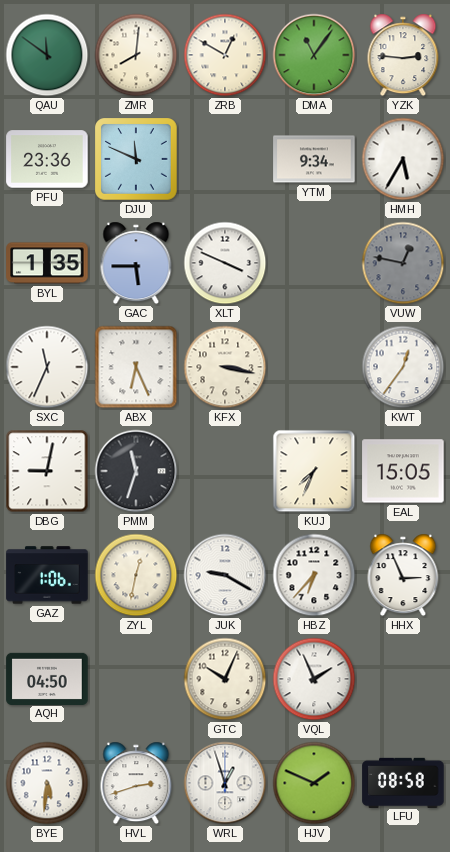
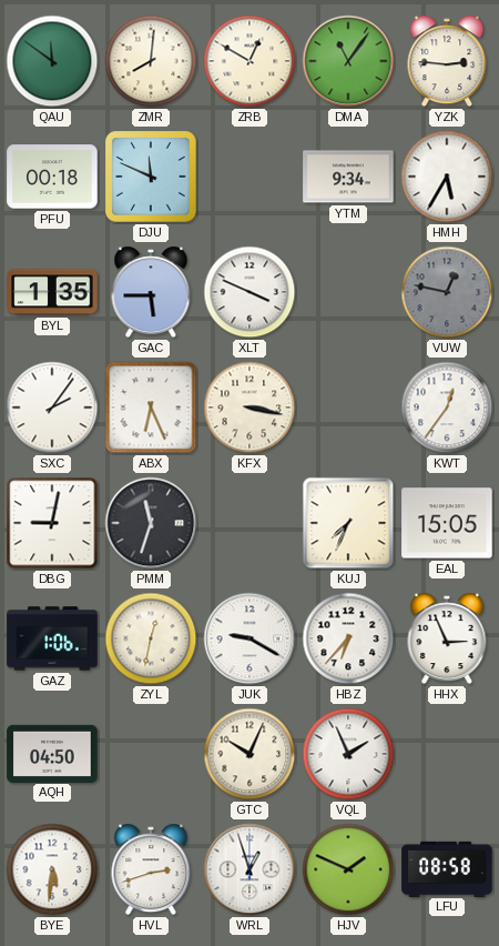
PFU: 23:36 -> 00:18 (52, 177)
SXC: 11:34 -> 2:06 (52, 407)
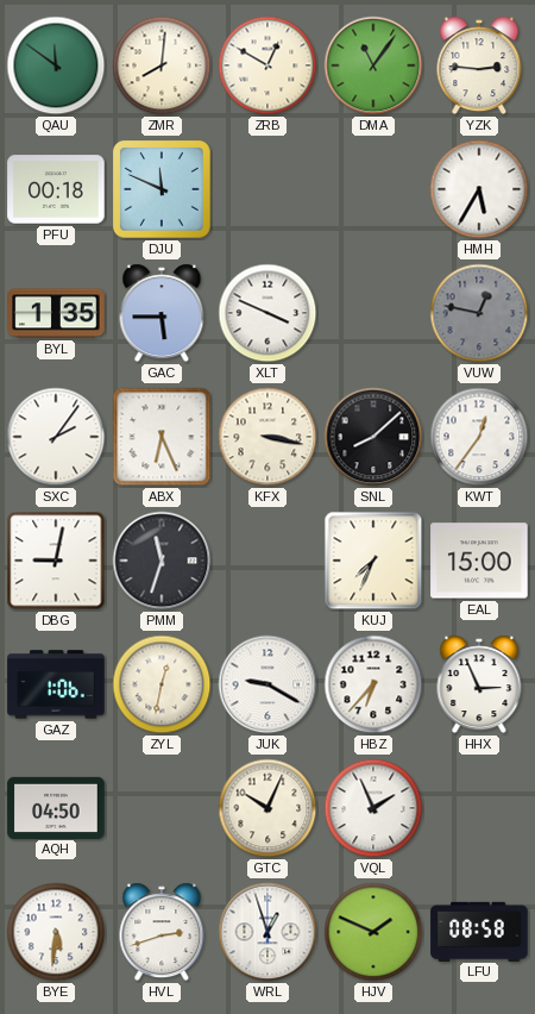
YTM: 9:34 -> none (348, 177)
SNL: none -> 8:08 (373, 437)
EAL: 15:05 -> 15:00 (479, 561)
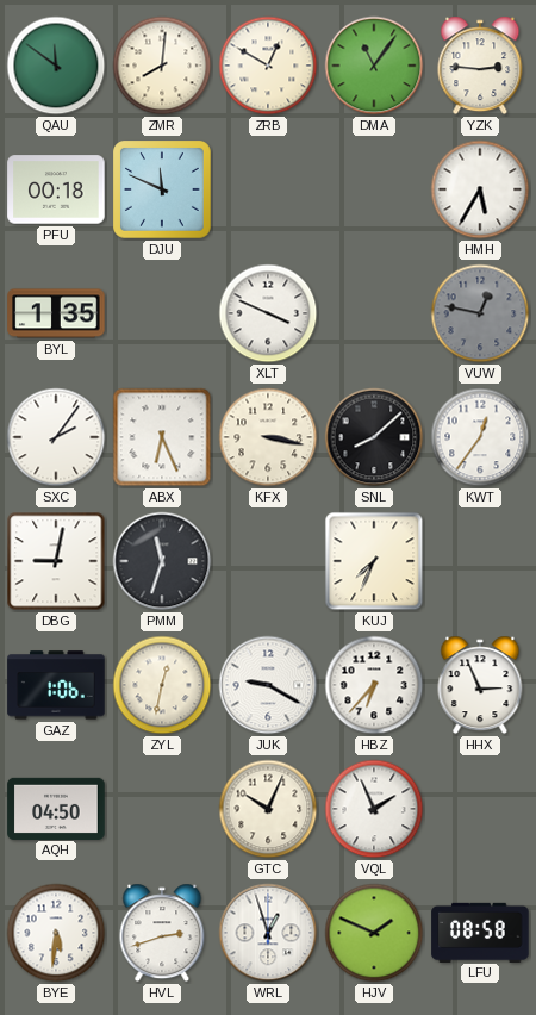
GAC: 5:45 -> none (162, 313)
EAL: 15:00 -> none (479, 561)
